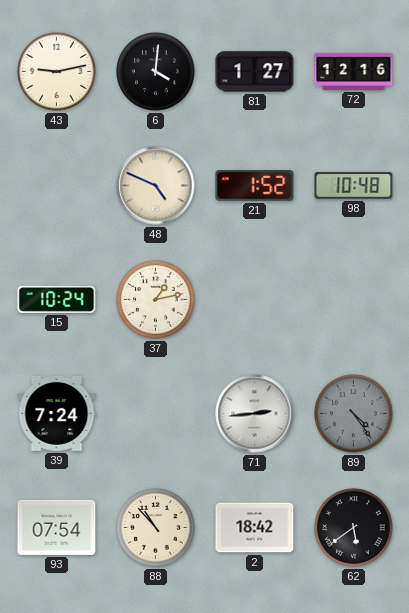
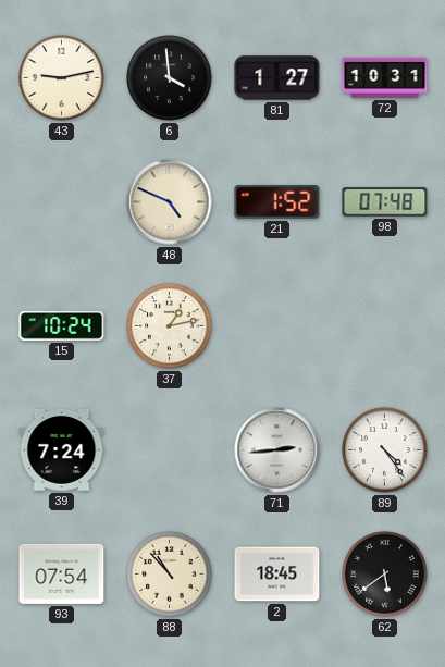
6: 4:01 -> 3:59 (170, 78)
72: 12:16 -> 10:31 (385, 77)
98: 10:48 -> 07:48 (385, 202)
89 dial: grey -> white (385, 450)
2: 18:42 -> 18:45 (277, 575)
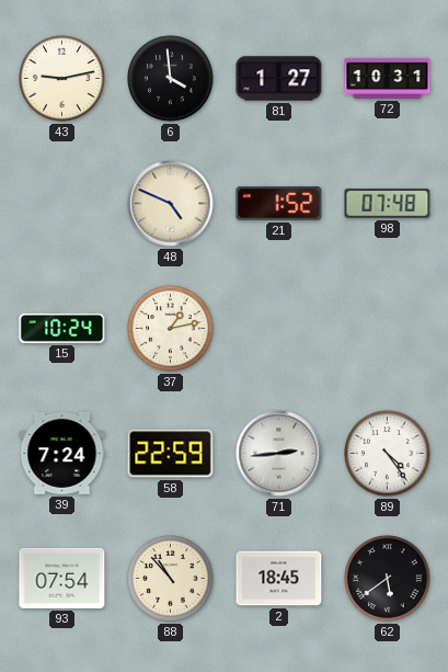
58: none -> 22:59 (171, 454)
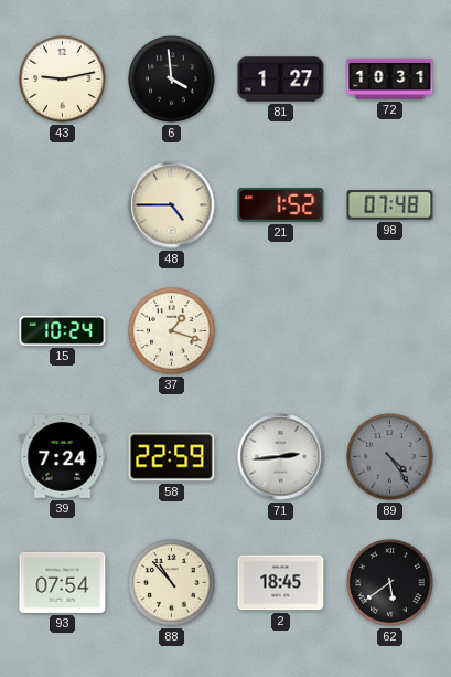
48: 4:49 -> 4:45 (172, 205)
37: 1:13 -> 1:18 (172, 331)
89 dial: white -> grey (390, 457)
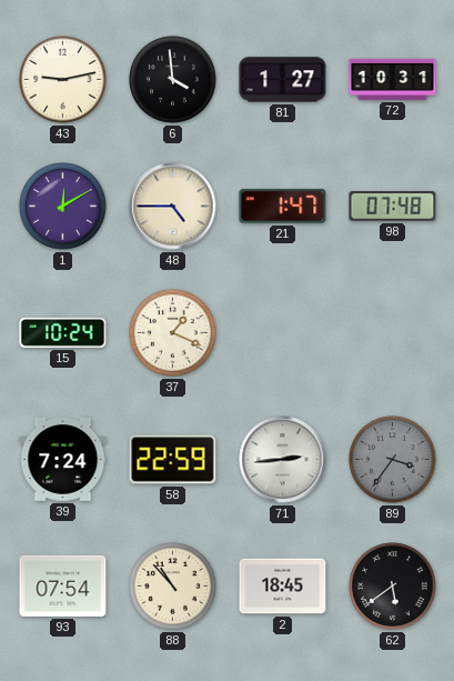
1: none -> 12:10 (63, 207)
21: 1:52 -> 1:47 (283, 207)
37: 1:18 -> 1:19 (173, 333)
89: 4:24 -> 3:36 (393, 460)
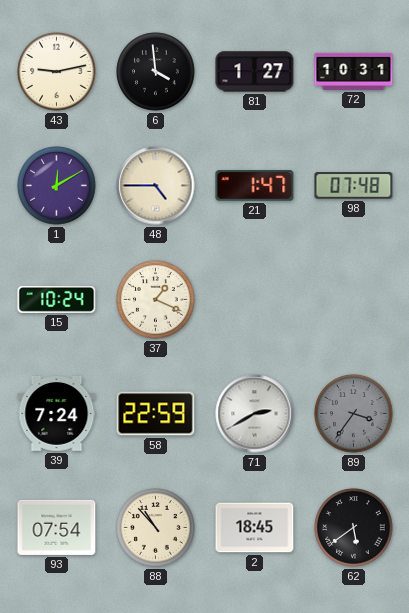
71: 2:44 -> 2:40 (255, 414)
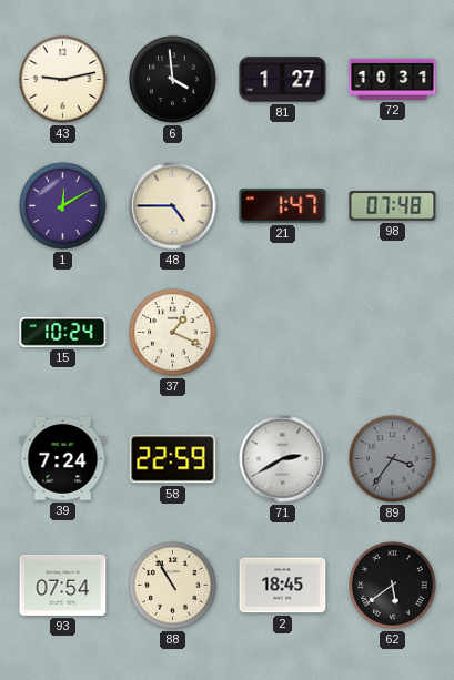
88: 10:53 -> 10:55 (173, 586)
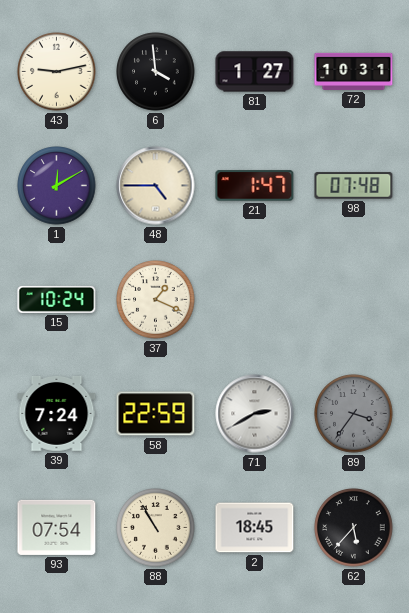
62: 5:39 -> 5:37 (354, 528)
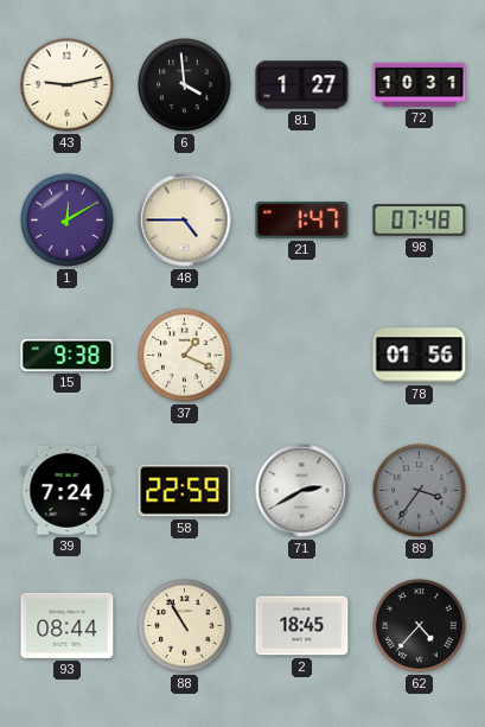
15: 10:24 -> 9:38 (68, 355)
78: none -> 01:56 (420, 356)
93: 07:54 -> 08:44 (68, 625)
62: 5:37 -> 4:37 (420, 626)
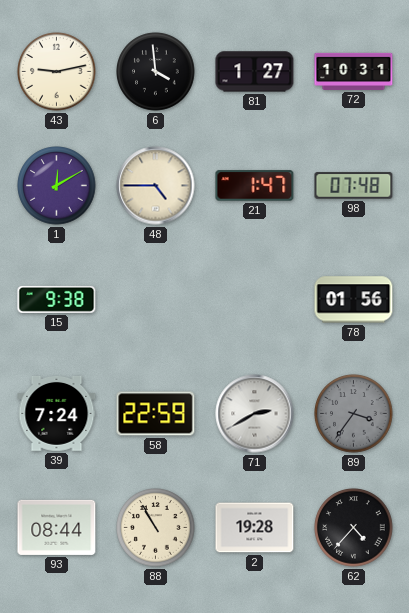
37: 1:19 -> none (185, 356)
2: 18:45 -> 19:28 (255, 528)
